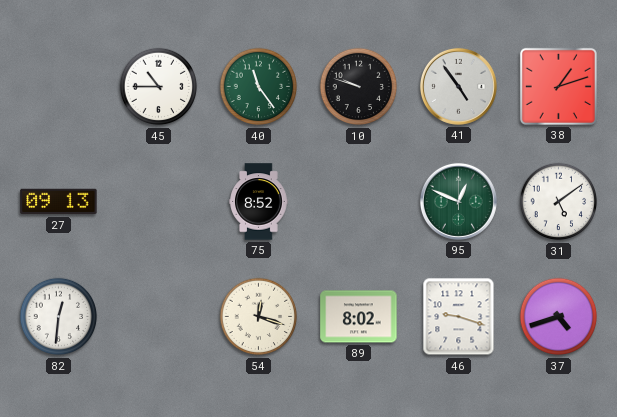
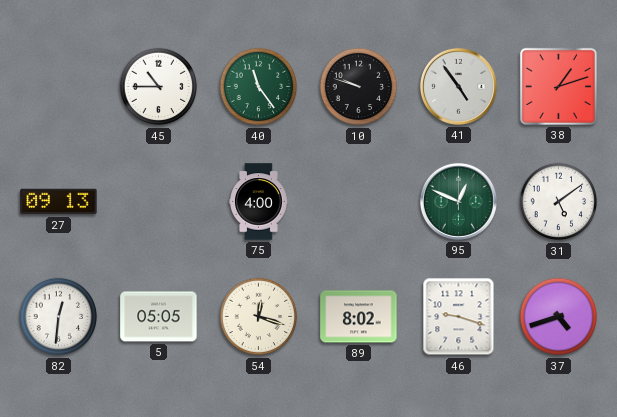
75: 8:52 -> 4:00 (259, 202)
5: none -> 05:05 (159, 317)
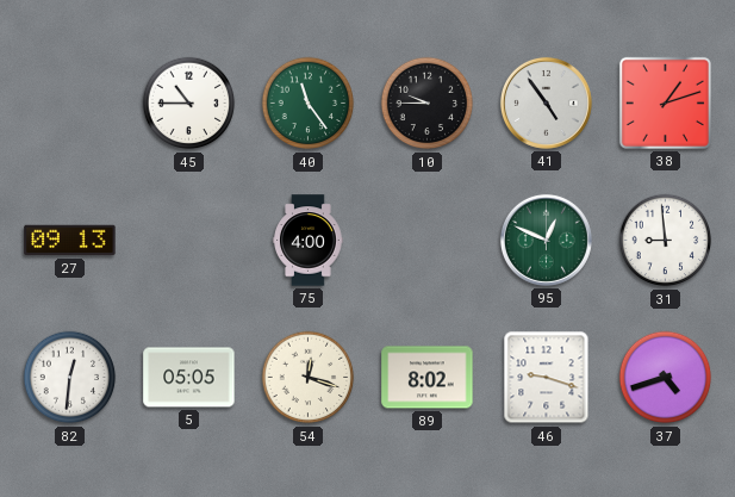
10: 9:48 -> 9:45 (428, 104)
31: 5:09 -> 8:59 (666, 241)
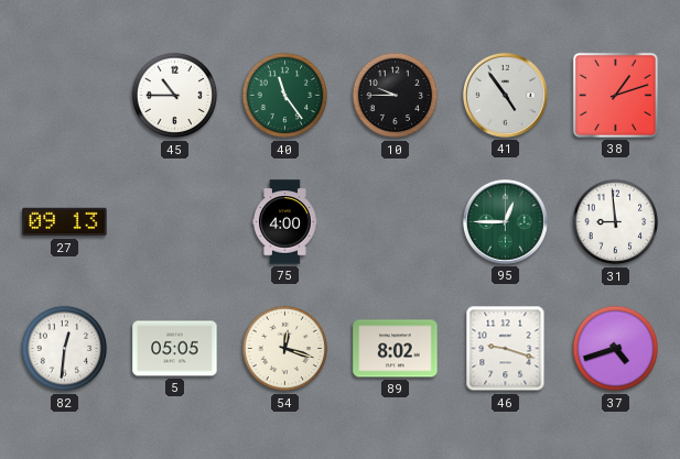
95: 12:49 -> 12:45 (505, 221)
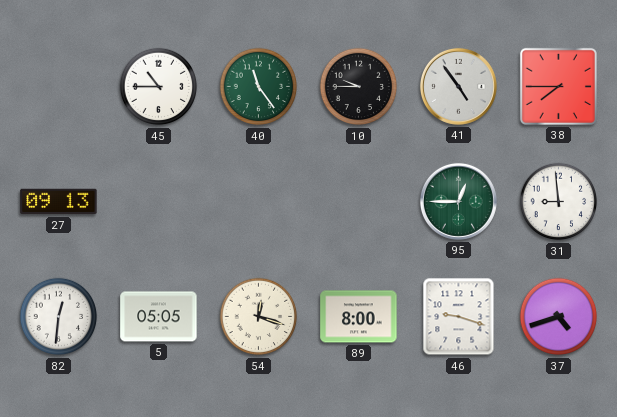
38: 1:12 -> 7:45 (558, 86)
75: 4:00 -> none (285, 222)
89: 8:02 -> 8:00 (359, 317)
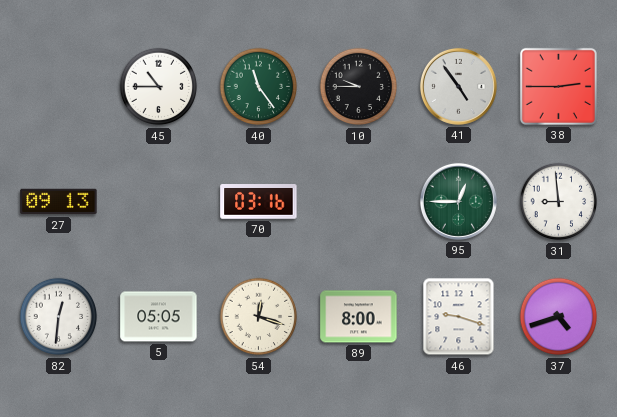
38: 7:45 -> 2:45 (558, 86)
70: none -> 03:16 (259, 202)
